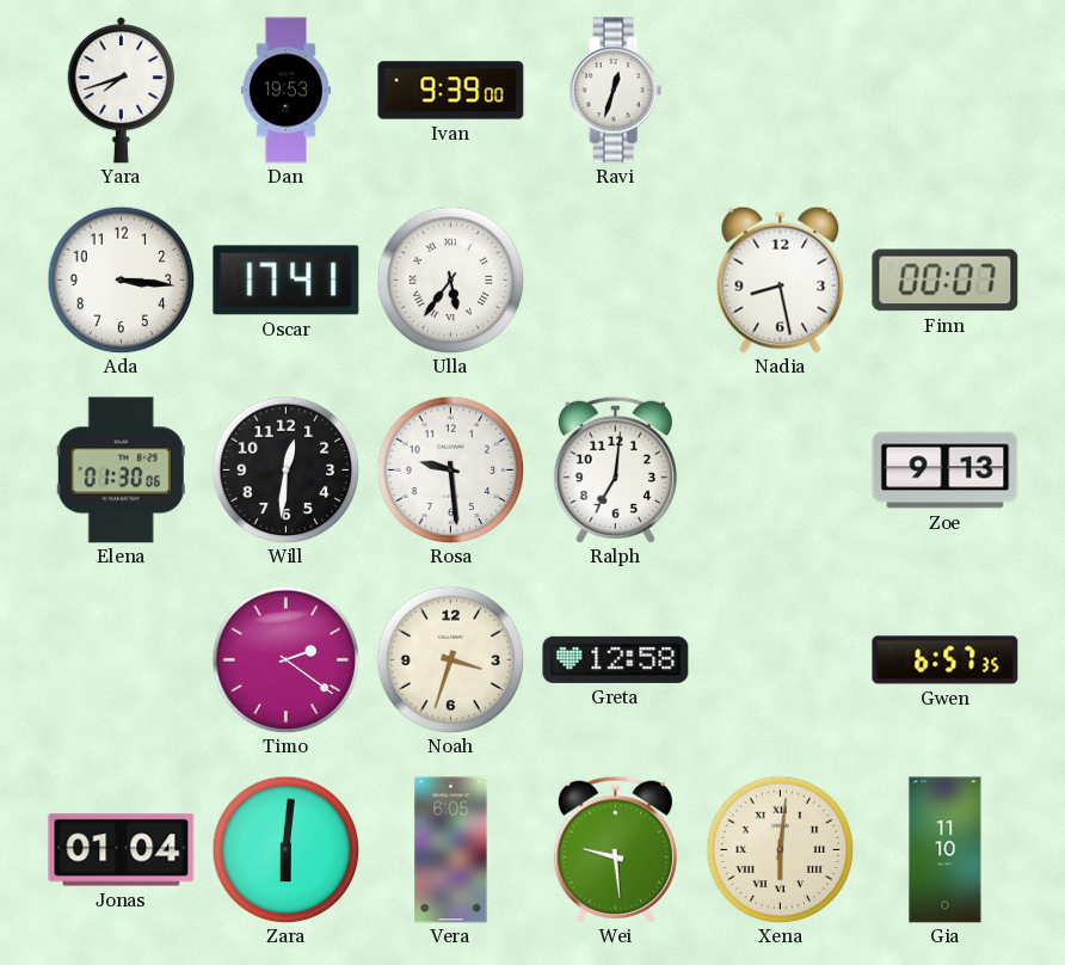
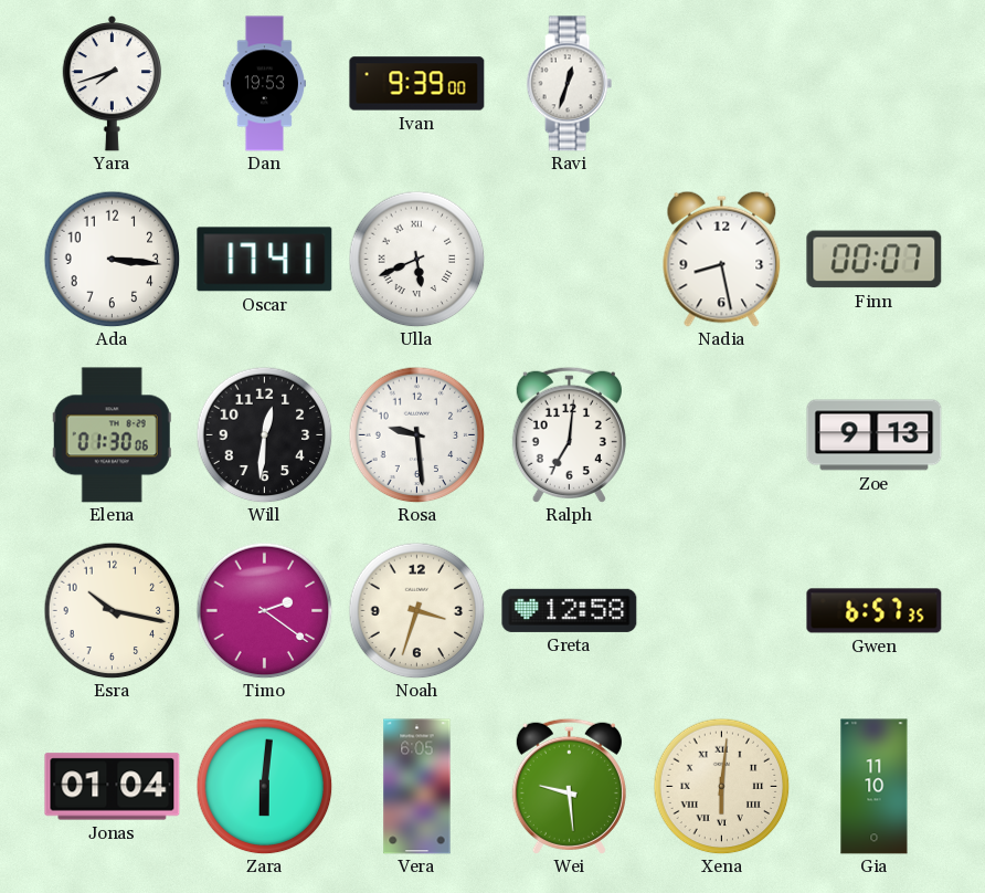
Ulla: 5:36 -> 5:41 (416, 259)
Esra: none -> 10:17 (112, 610)
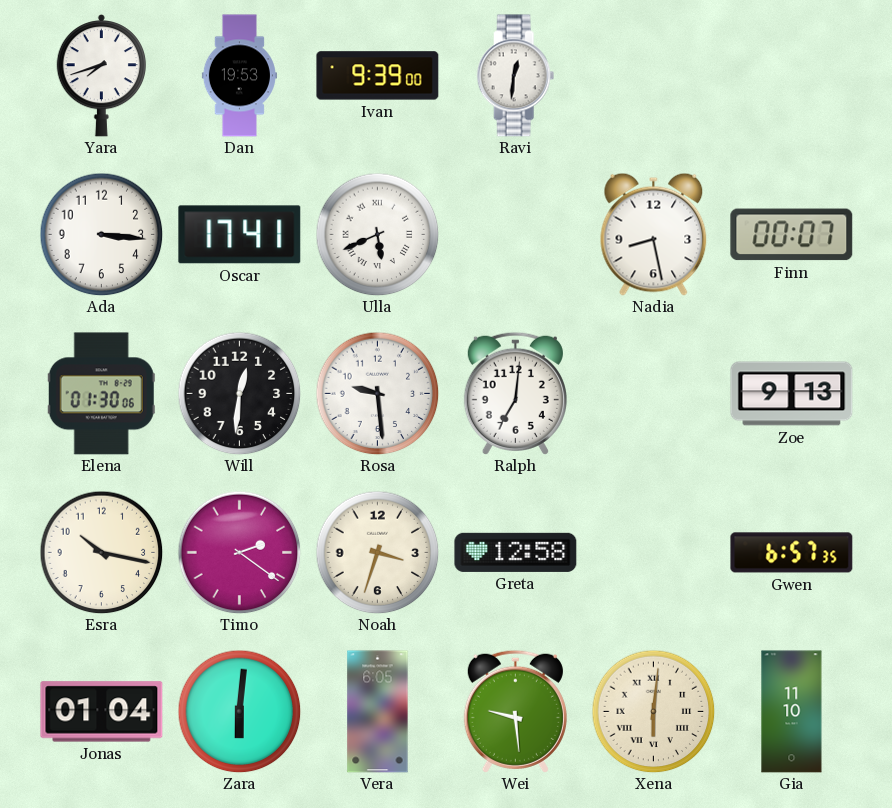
Ravi: 12:33 -> 12:31 (516, 76)
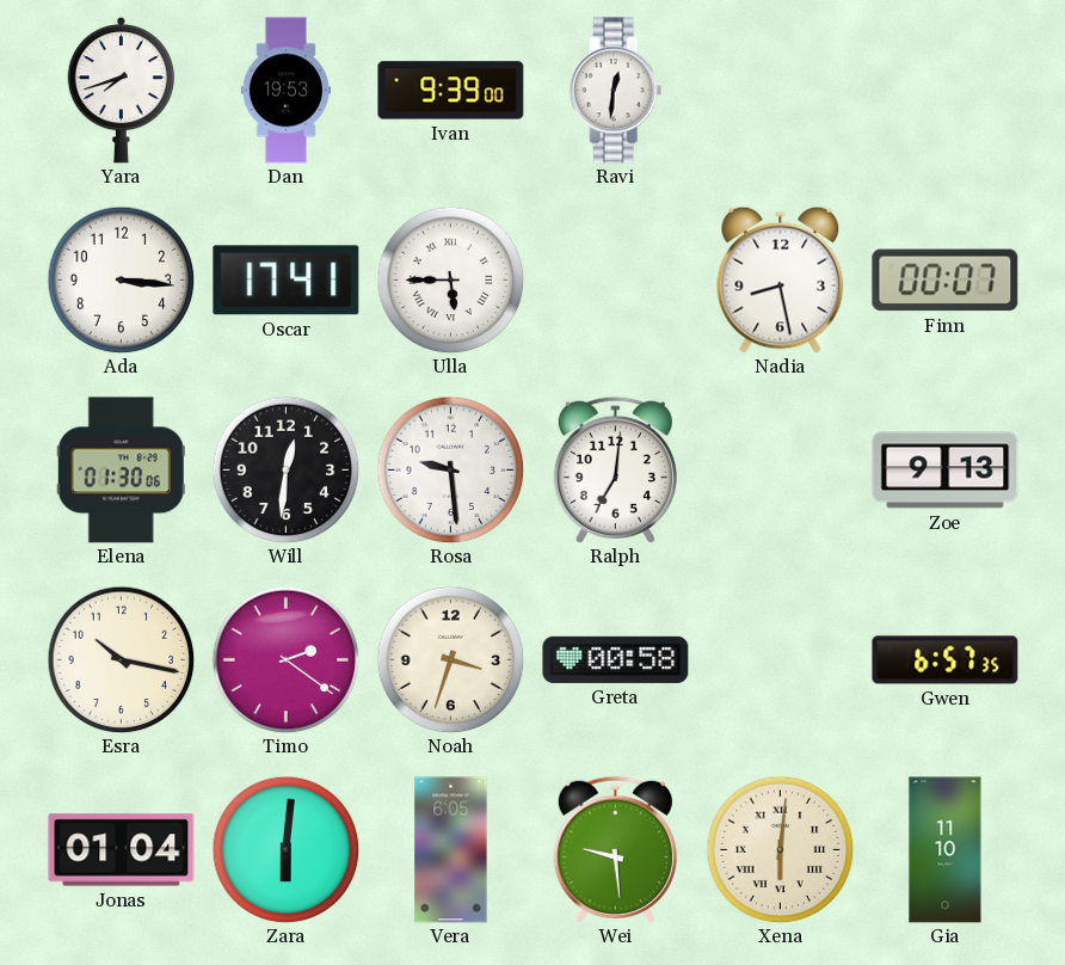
Ulla: 5:41 -> 5:45 (450, 279)
Greta: 12:58 -> 00:58 (616, 659)
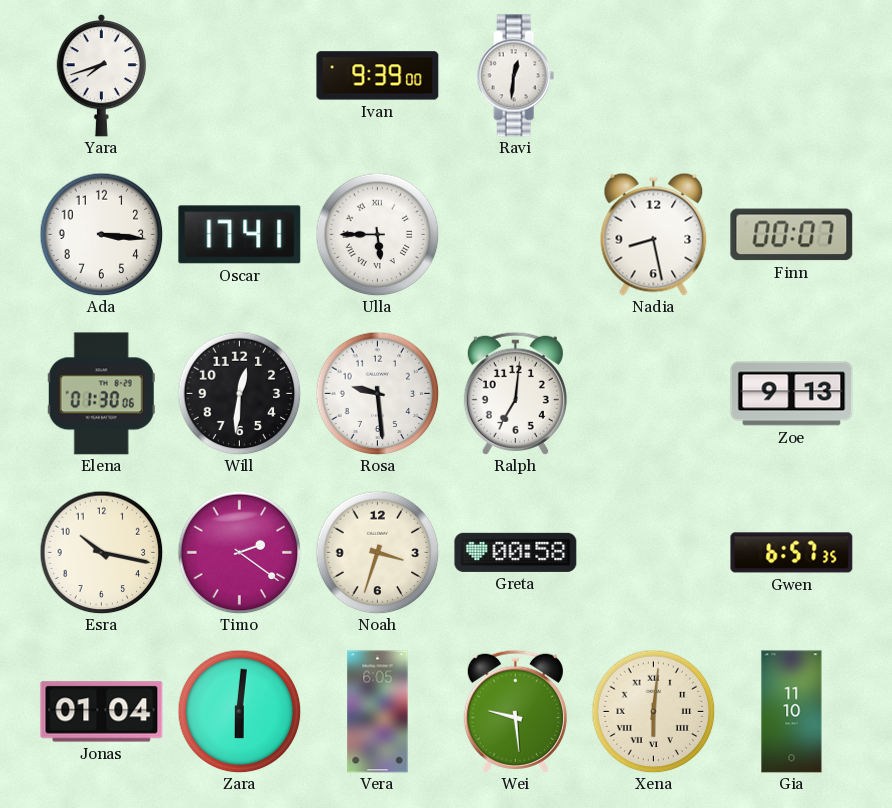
Dan: 19:53 -> none (285, 91)
